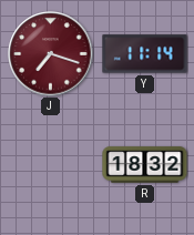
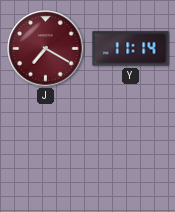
J: 7:18 -> 7:20 (46, 49)
R: 18:32 -> none (145, 165)
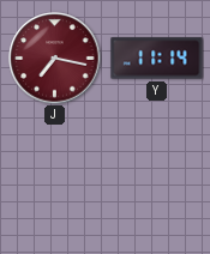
J: 7:20 -> 7:17 (55, 59)
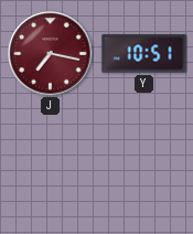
Y: 11:14 -> 10:51 (144, 54)
